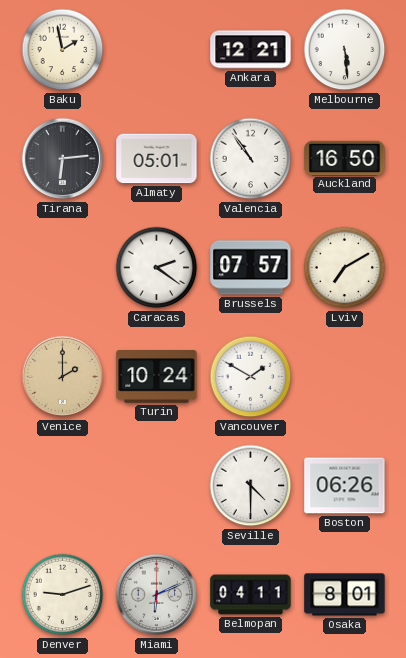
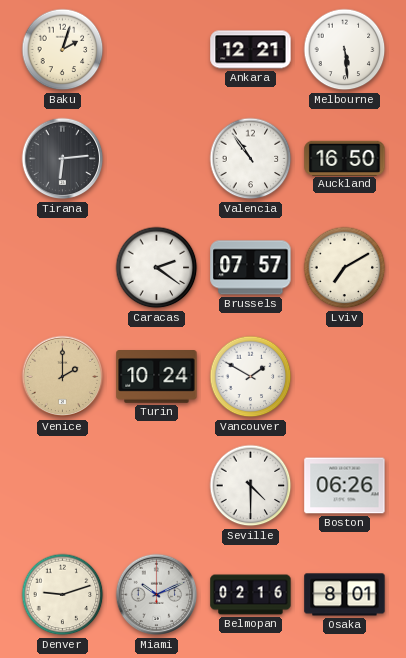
Baku: 1:58 -> 2:03 (63, 50)
Almaty: 05:01 -> none (157, 159)
Miami: 6:11 -> 10:11 (157, 595)
Belmopan: 04:11 -> 02:16 (251, 595)
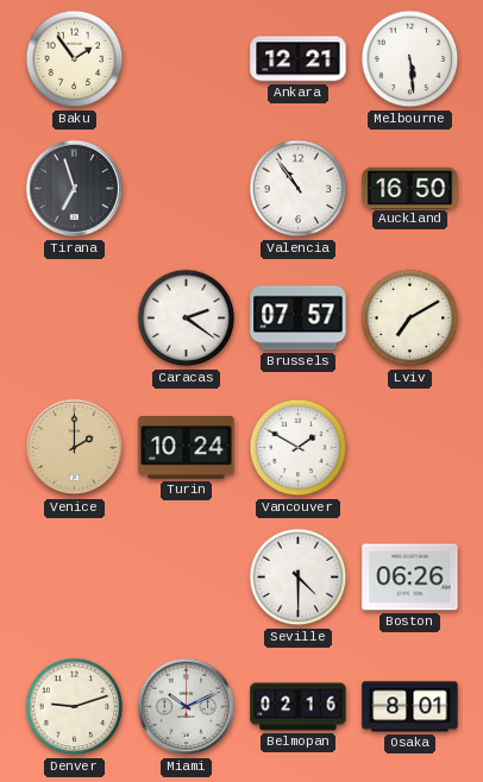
Baku: 2:03 -> 1:54 (75, 59)
Tirana: 6:14 -> 6:57 (75, 189)
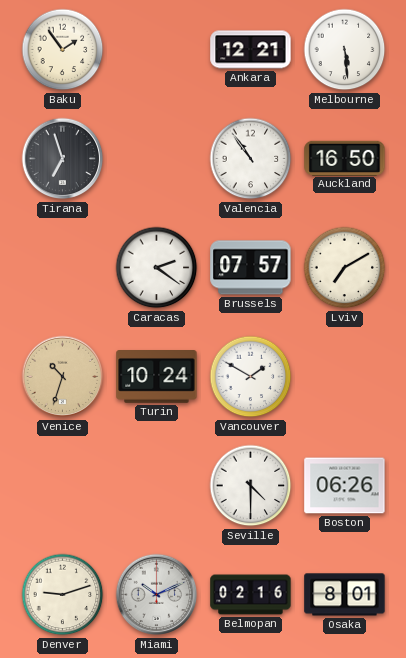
Venice: 2:00 -> 10:33 (63, 377)
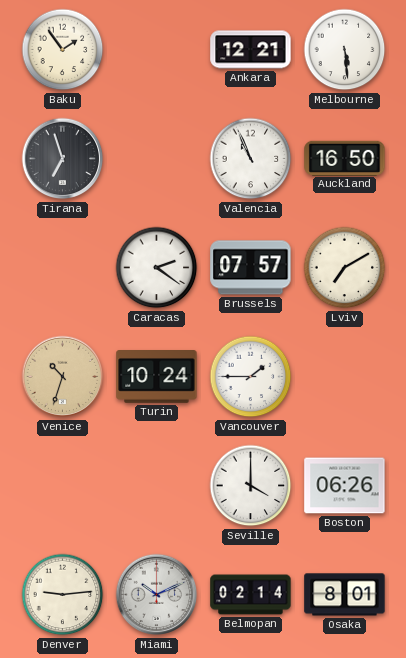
Valencia: 10:54 -> 10:56 (251, 159)
Vancouver: 1:50 -> 1:45 (251, 377)
Seville: 4:30 -> 4:00 (251, 486)
Denver: 9:12 -> 9:14 (63, 595)
Belmopan: 02:16 -> 02:14 (251, 595)
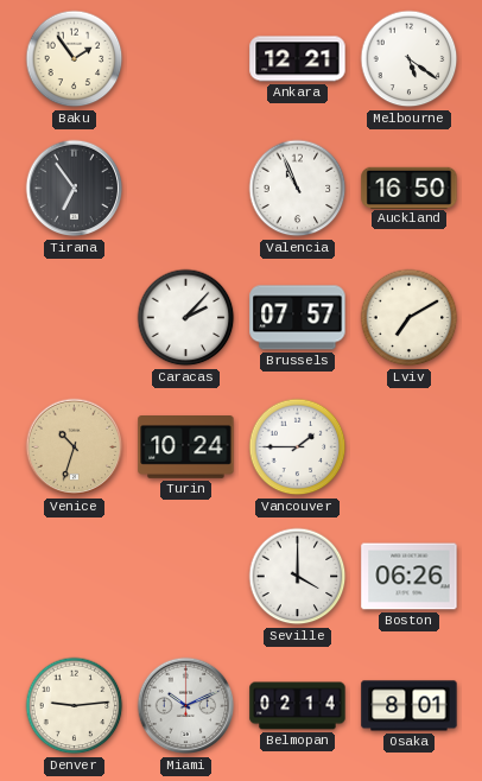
Melbourne: 5:29 -> 5:21 (410, 59)
Tirana: 6:57 -> 6:54 (75, 189)
Caracas: 2:21 -> 2:07 (186, 318)
